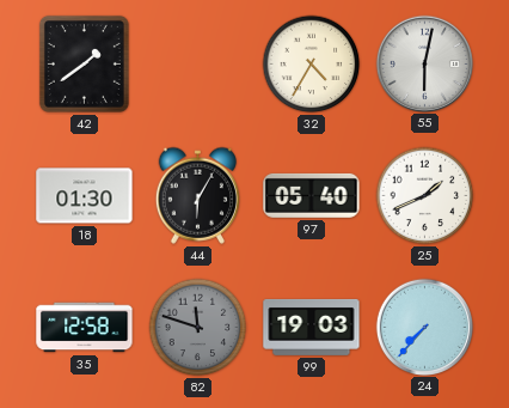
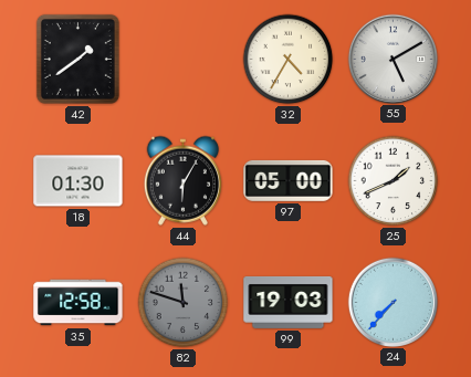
55: 6:02 -> 5:10 (393, 59)
97: 05:40 -> 05:00 (289, 180)
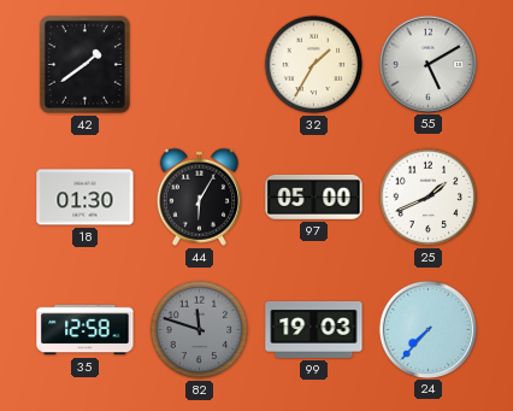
32: 4:35 -> 1:35 (314, 65)
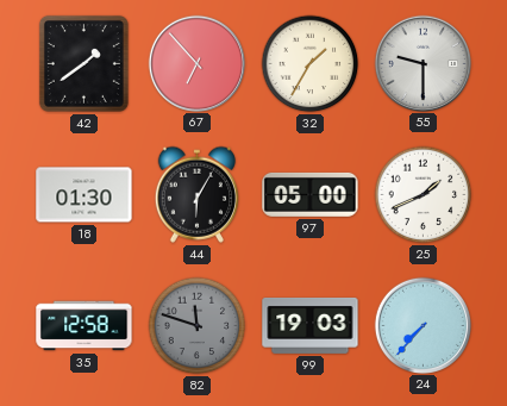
67: none -> 6:53 (196, 63)
55: 5:10 -> 9:30 (422, 63)
